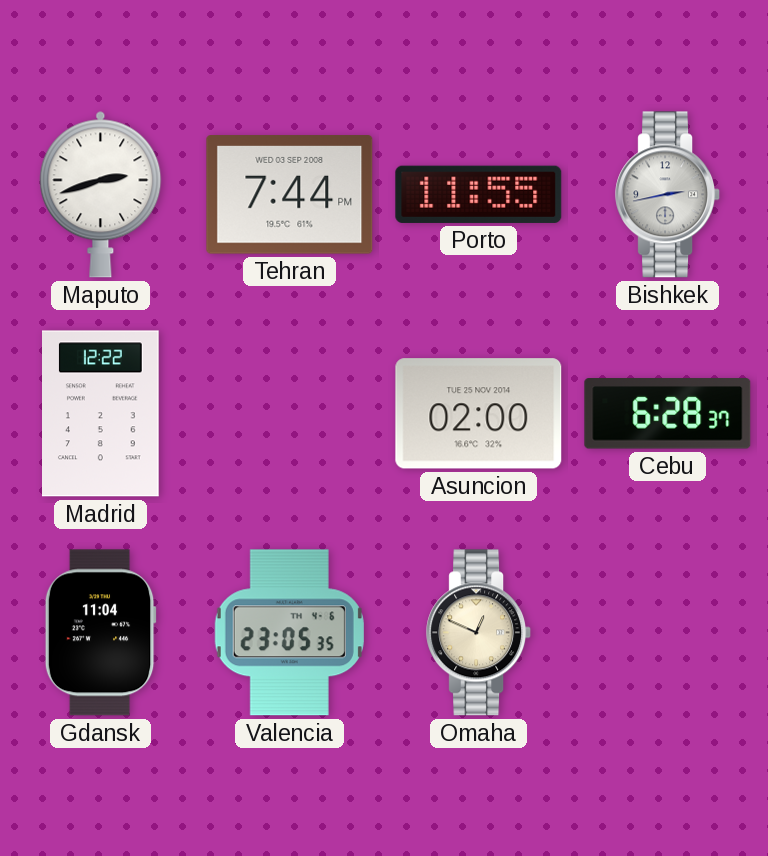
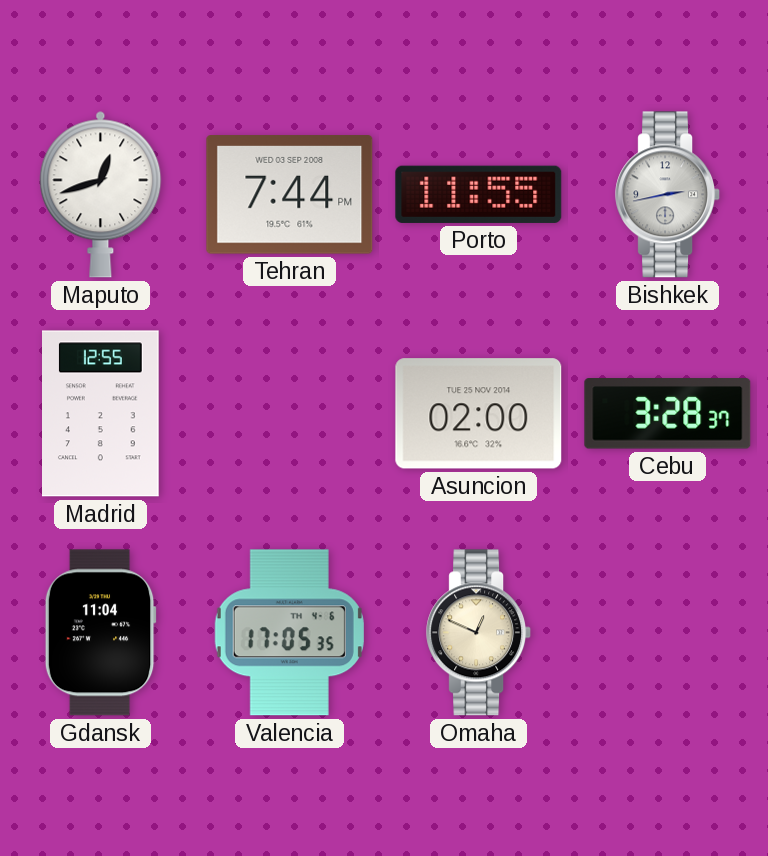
Maputo: 2:42 -> 12:42 (101, 194)
Madrid: 12:22 -> 12:55 (101, 414)
Cebu: 6:28 -> 3:28 (668, 414)
Valencia: 23:05 -> 17:05 (289, 633)
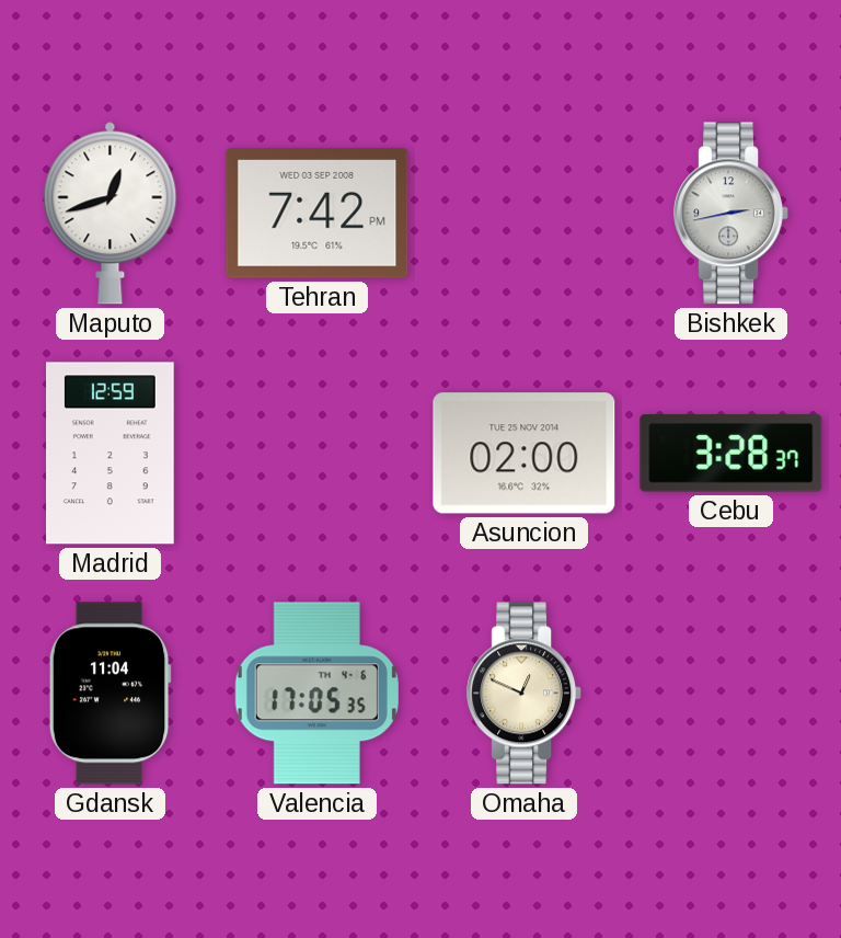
Tehran: 7:44 -> 7:42 (318, 214)
Porto: 11:55 -> none (479, 194)
Madrid: 12:55 -> 12:59 (111, 454)
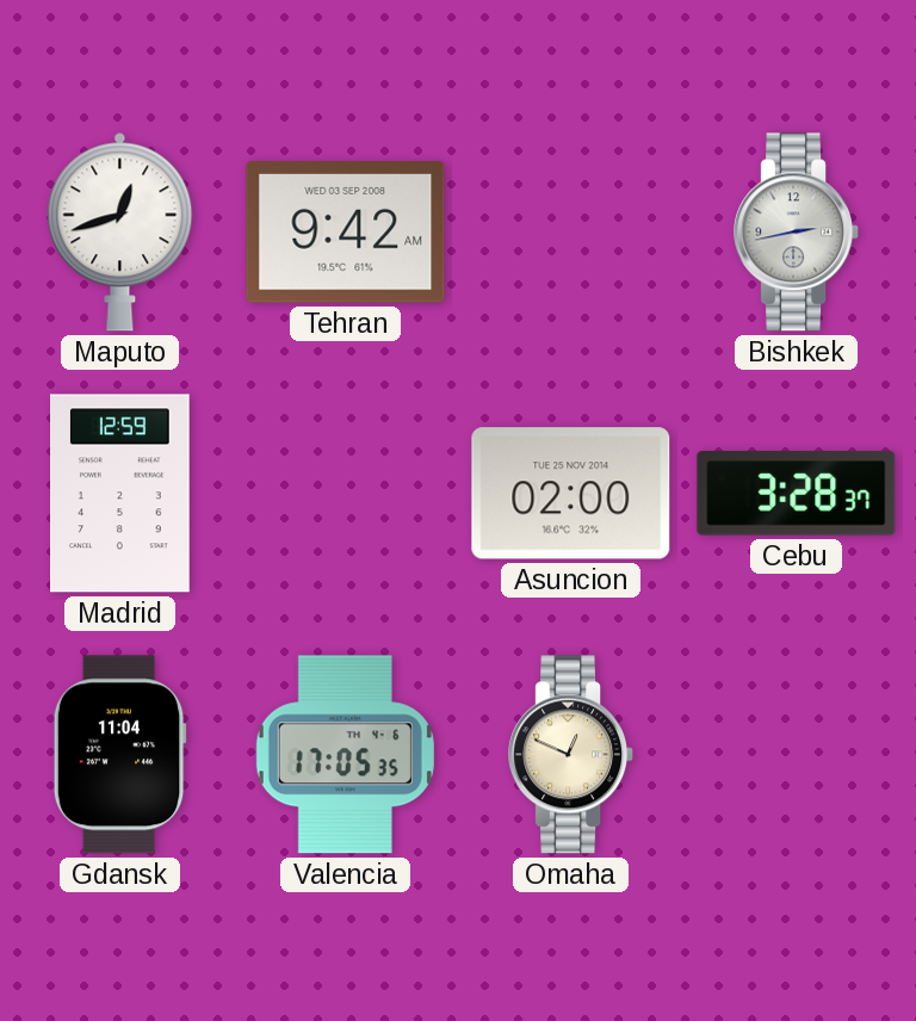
Tehran: 7:42 -> 9:42 (346, 233)
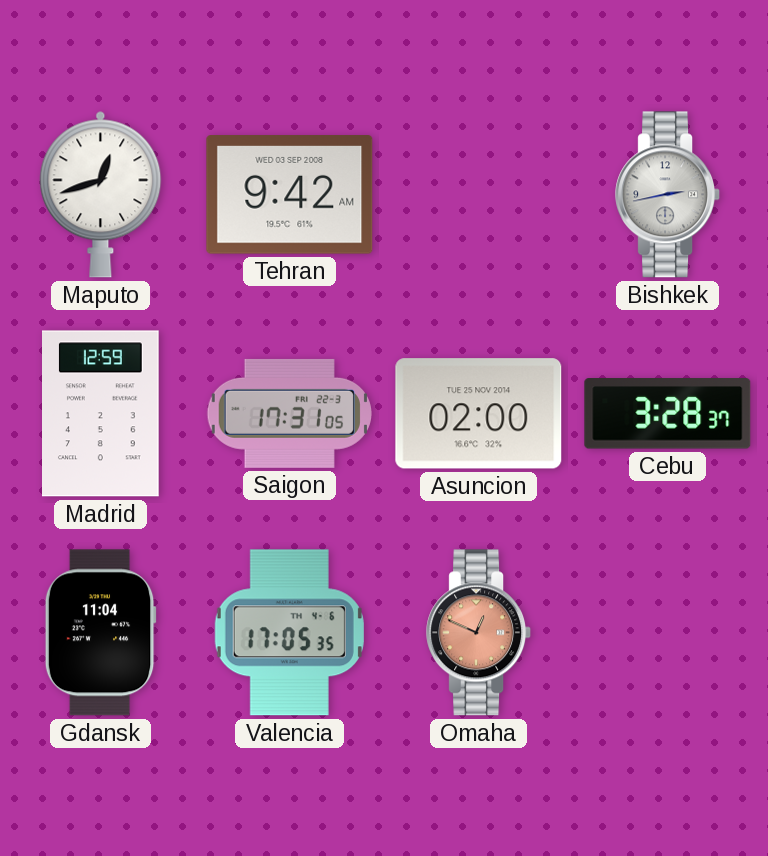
Saigon: none -> 17:31 (289, 413)
Omaha dial: cream -> salmon (479, 633)
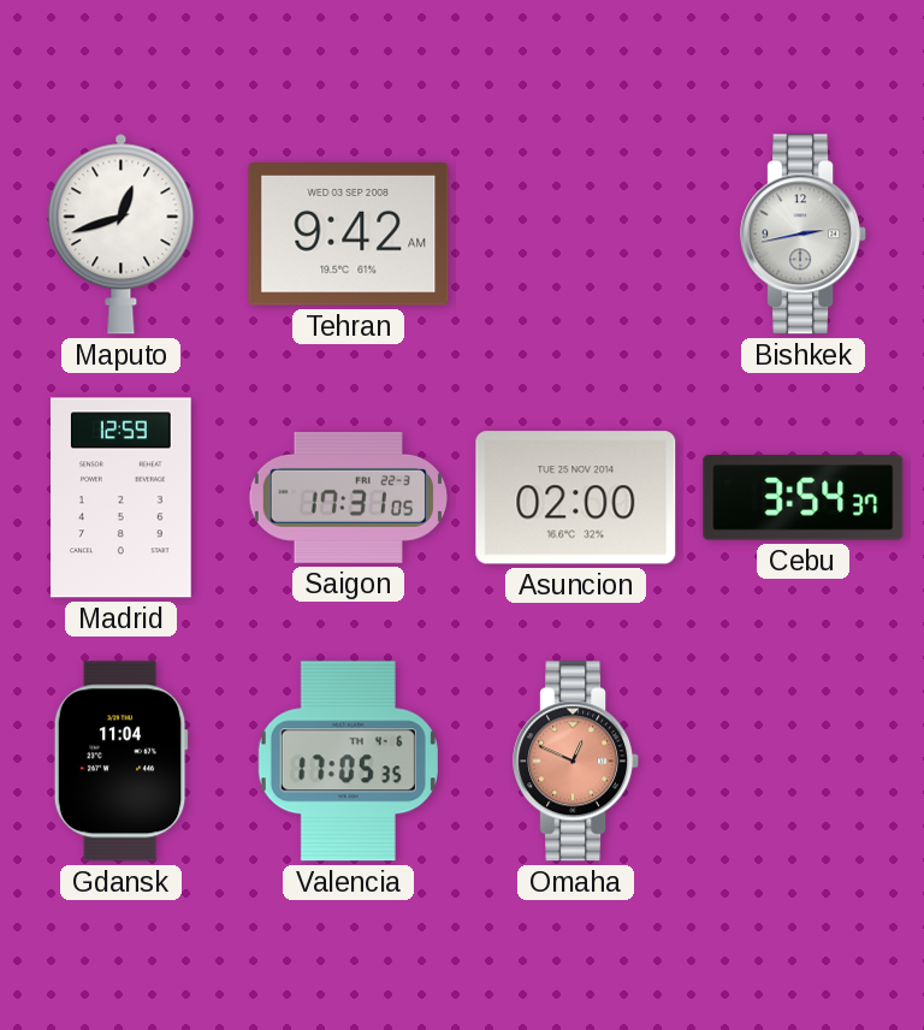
Cebu: 3:28 -> 3:54 (804, 498)
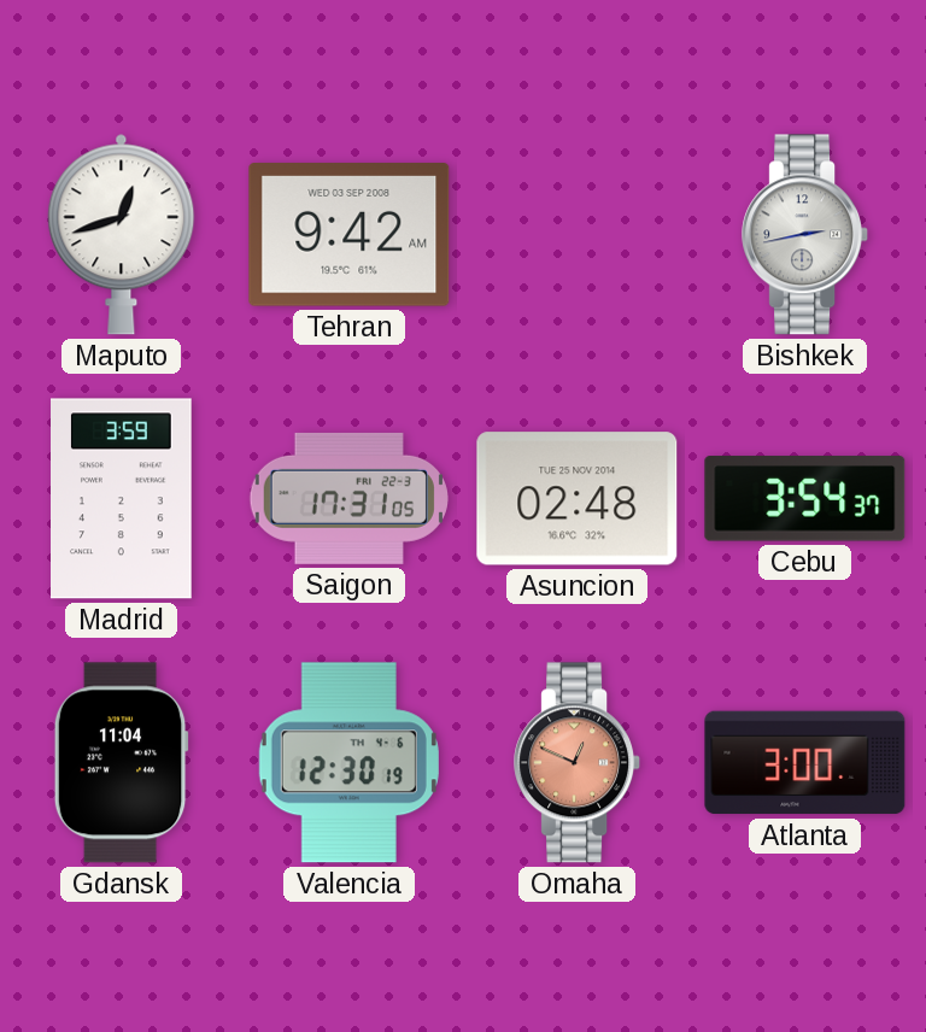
Madrid: 12:59 -> 3:59 (122, 499)
Asuncion: 02:00 -> 02:48 (578, 499)
Valencia: 17:05 -> 12:30 (348, 763)
Atlanta: none -> 3:00 (805, 763)
